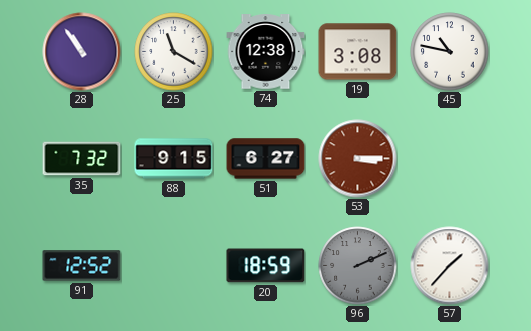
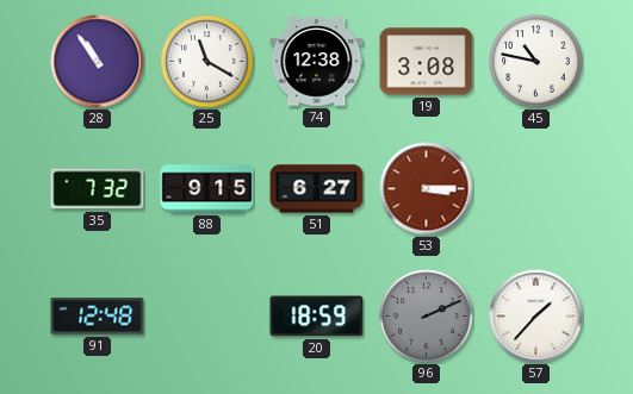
91: 12:52 -> 12:48 (98, 317)
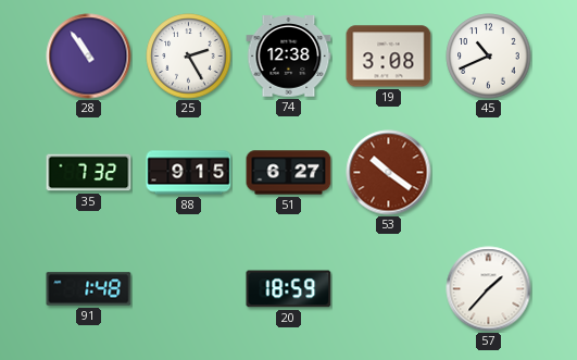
25: 11:20 -> 2:25 (189, 57)
45: 10:47 -> 10:41 (489, 57)
53: 3:15 -> 10:21 (389, 173)
91: 12:48 -> 1:48 (89, 289)
96: 2:11 -> none (427, 317)
